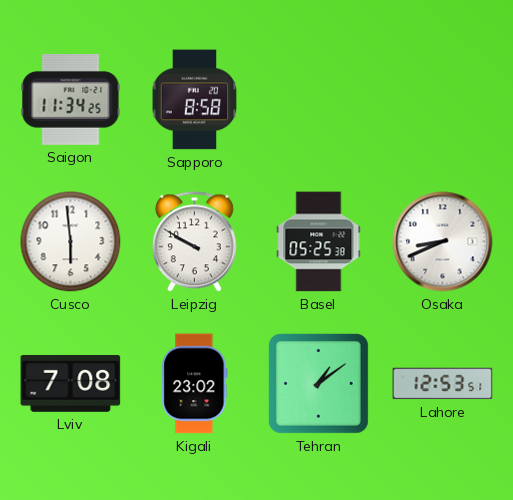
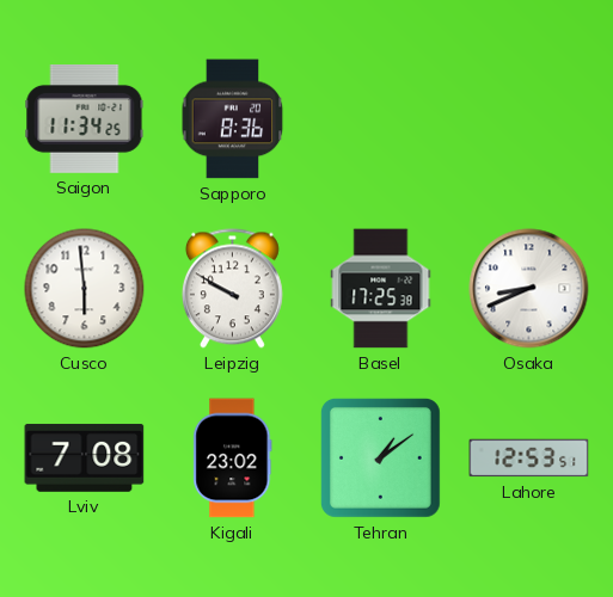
Sapporo: 8:58 -> 8:36 (233, 119)
Basel: 05:25 -> 17:25 (381, 289)
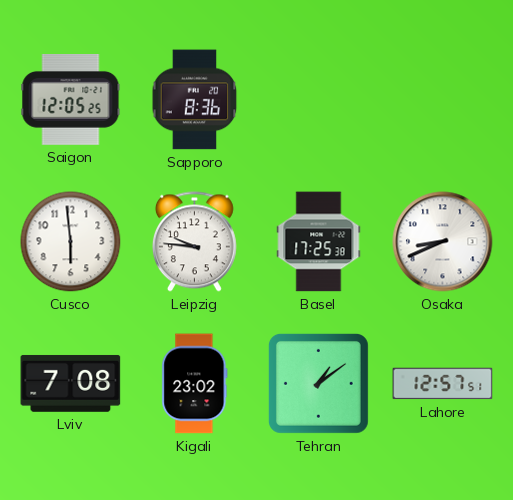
Saigon: 11:34 -> 12:05 (71, 100)
Leipzig: 9:50 -> 9:46 (194, 242)
Lahore: 12:53 -> 12:57 (443, 384)
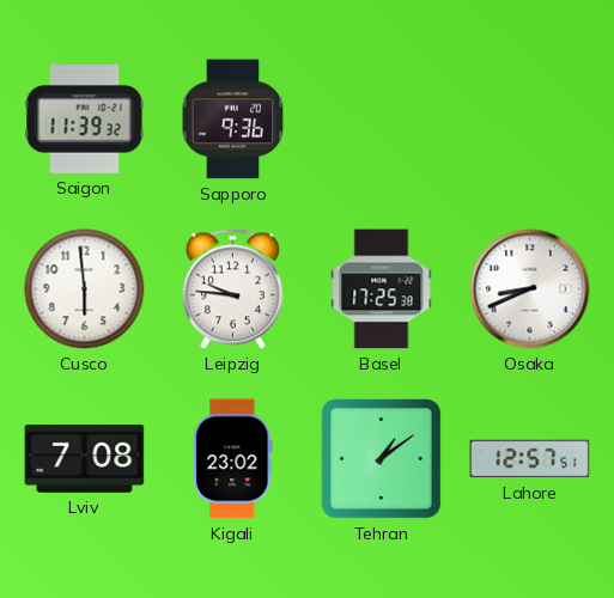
Saigon: 12:05 -> 11:39 (85, 120)
Sapporo: 8:36 -> 9:36 (233, 120)
